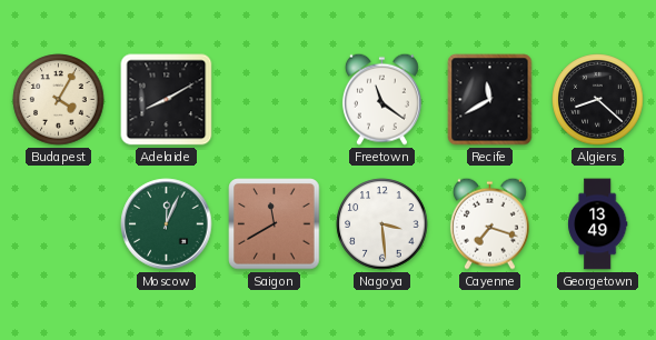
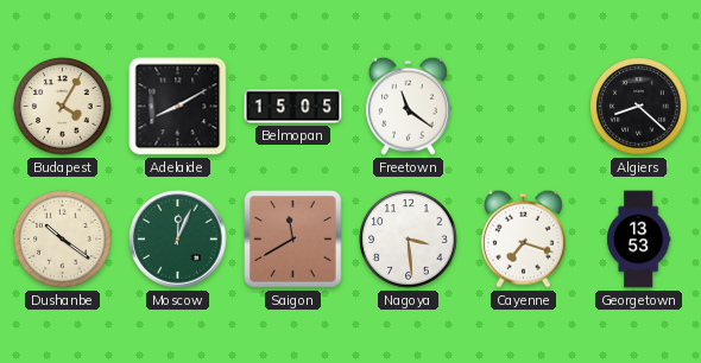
Belmopan: none -> 15:05 (293, 107)
Recife: 11:40 -> none (490, 100)
Dushanbe: none -> 10:21 (63, 240)
Georgetown: 13:49 -> 13:53 (639, 240)
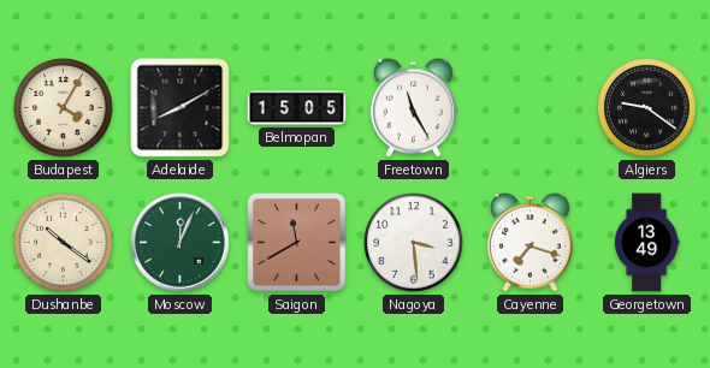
Freetown: 11:21 -> 11:25 (413, 107)
Algiers: 8:22 -> 9:21 (647, 108)
Georgetown: 13:53 -> 13:49 (647, 243)
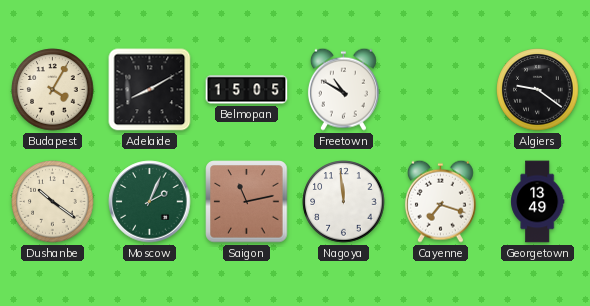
Freetown: 11:25 -> 10:50 (343, 89)
Moscow: 12:04 -> 2:04 (150, 202)
Saigon: 11:40 -> 11:13 (247, 202)
Nagoya: 3:29 -> 11:59 (344, 202)
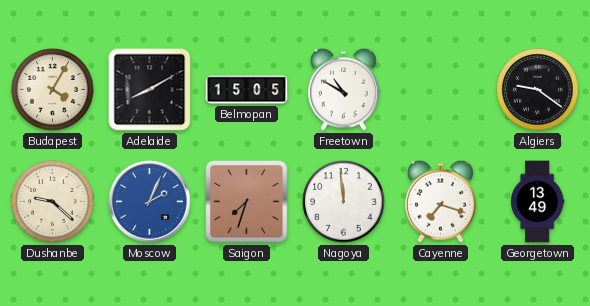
Dushanbe: 10:21 -> 9:22 (53, 202)
Moscow dial: green -> blue (150, 202)
Saigon: 11:13 -> 7:33 (247, 202)
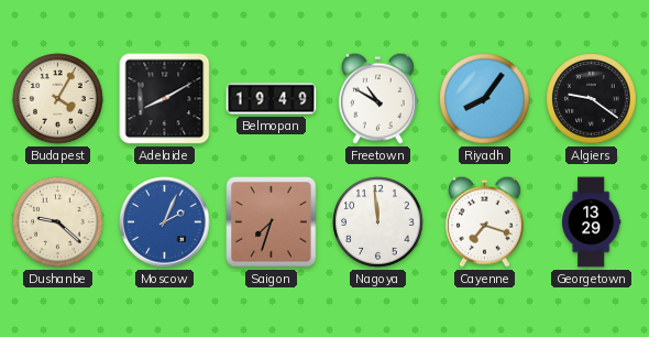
Belmopan: 15:05 -> 19:49 (272, 99)
Riyadh: none -> 8:06 (485, 99)
Georgetown: 13:49 -> 13:29 (592, 222)
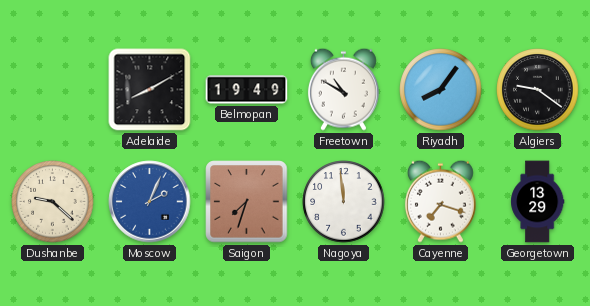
Budapest: 4:05 -> none (58, 99)
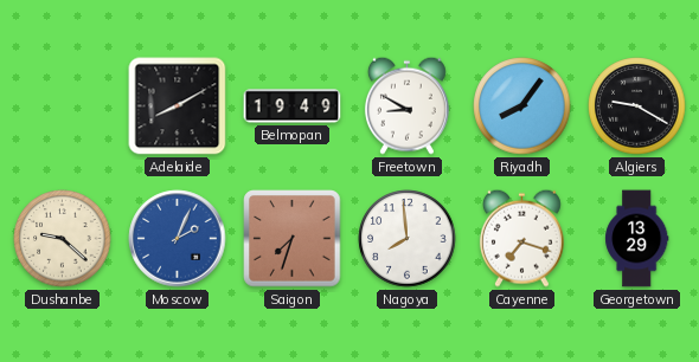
Freetown: 10:50 -> 8:50 (406, 105)
Algiers: 9:21 -> 9:20 (637, 106)
Nagoya: 11:59 -> 7:59 (408, 239)
